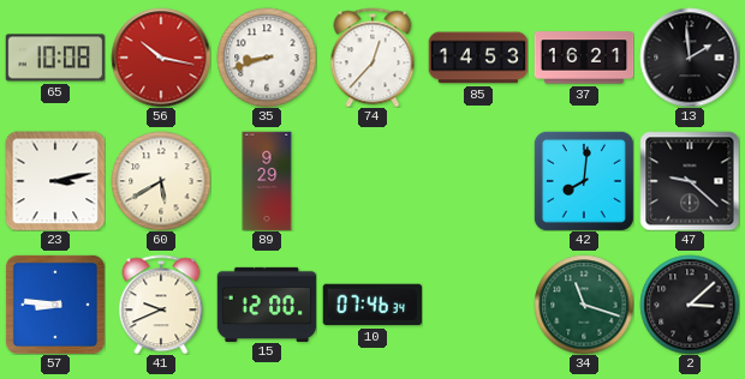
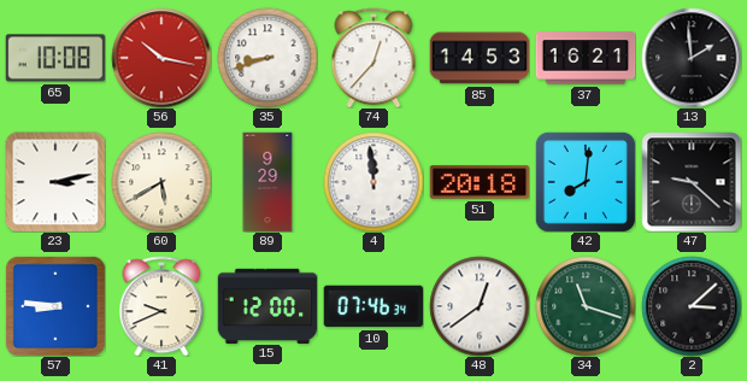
4: none -> 11:59 (373, 182)
51: none -> 20:18 (480, 182)
48: none -> 12:39 (480, 306)
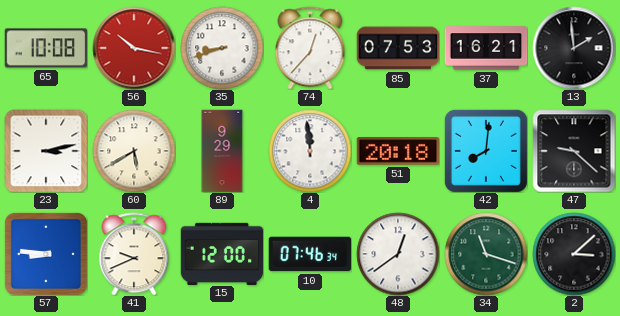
85: 14:53 -> 07:53 (398, 48)
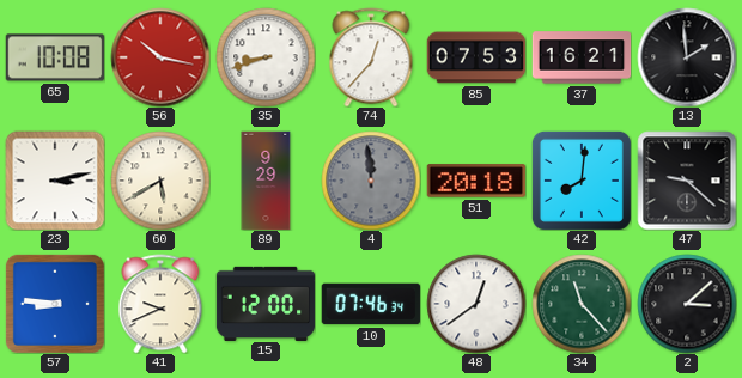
4 dial: white -> grey (371, 181)
34: 11:18 -> 11:23 (582, 304)
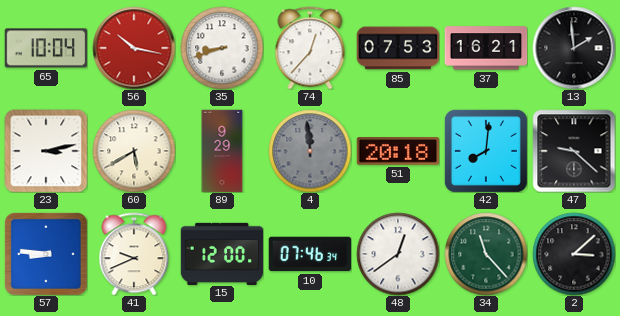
65: 10:08 -> 10:04 (46, 48)
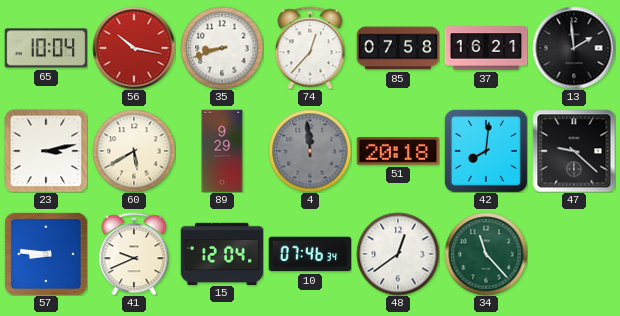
85: 07:53 -> 07:58 (398, 48)
15: 12:00 -> 12:04 (222, 253)
2: 3:08 -> none (574, 254)
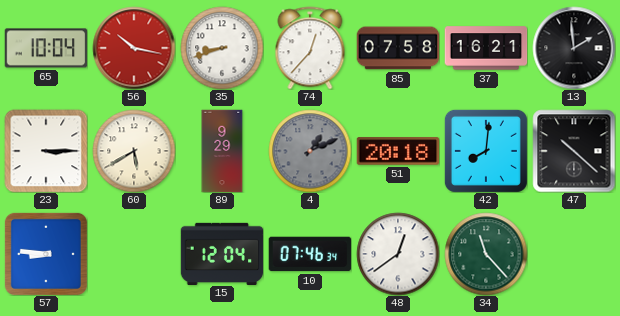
23: 3:13 -> 3:15 (46, 151)
4: 11:59 -> 1:11 (310, 151)
47: 9:22 -> 10:22 (574, 151)
41: 9:41 -> none (134, 254)
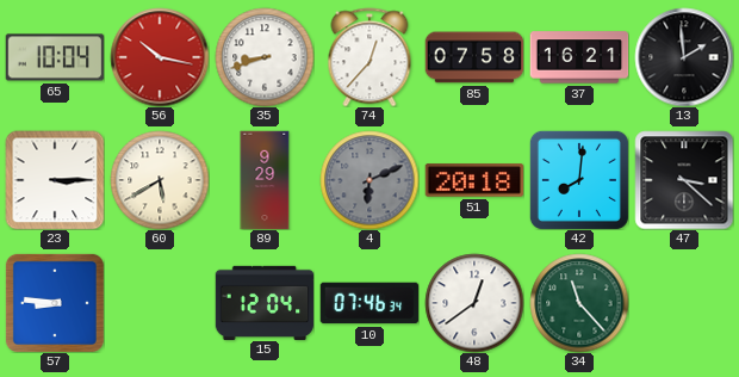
4: 1:11 -> 6:11 (369, 180)
47: 10:22 -> 3:22 (684, 180)
